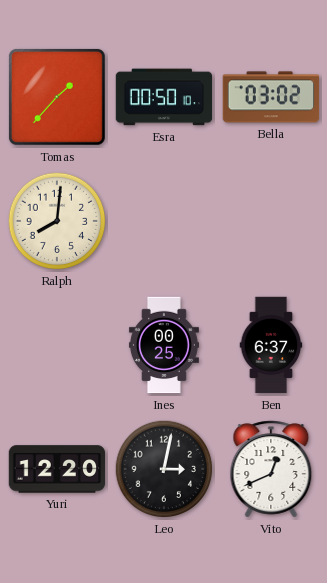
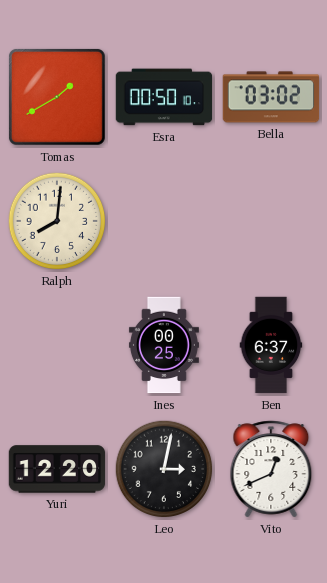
Tomas: 1:37 -> 1:40 (57, 97)
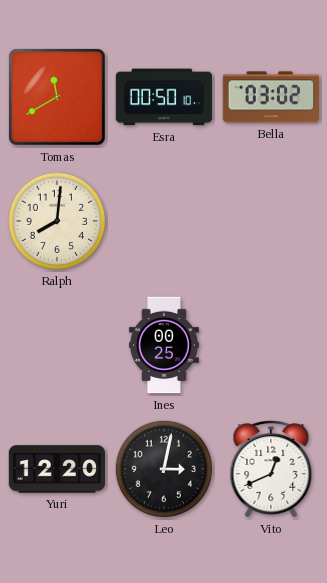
Tomas: 1:40 -> 11:40 (57, 97)
Ben: 6:37 -> none (271, 345)
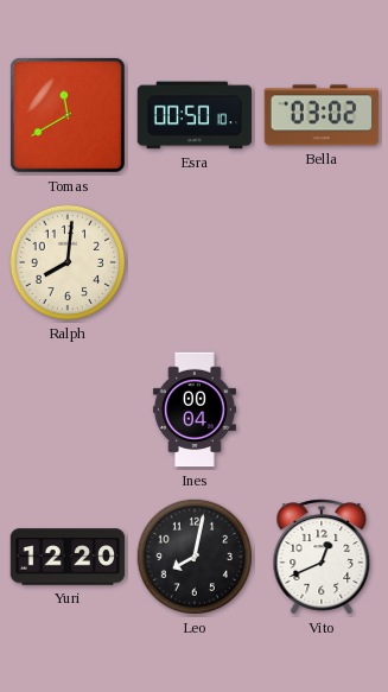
Ines: 00:25 -> 00:04 (195, 410)
Leo: 3:02 -> 8:02 (195, 557)
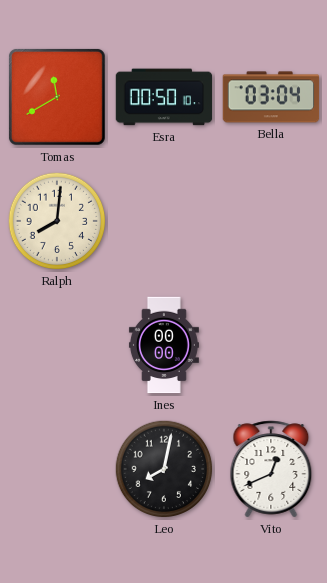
Bella: 03:02 -> 03:04 (271, 97)
Ines: 00:04 -> 00:00 (164, 345)
Yuri: 12:20 -> none (68, 557)
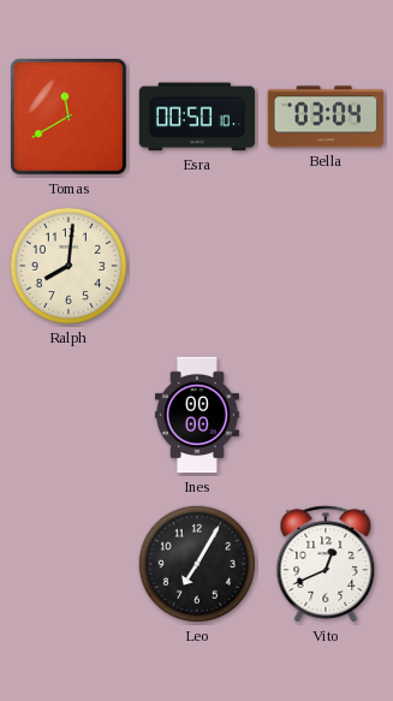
Leo: 8:02 -> 7:05 (197, 564)
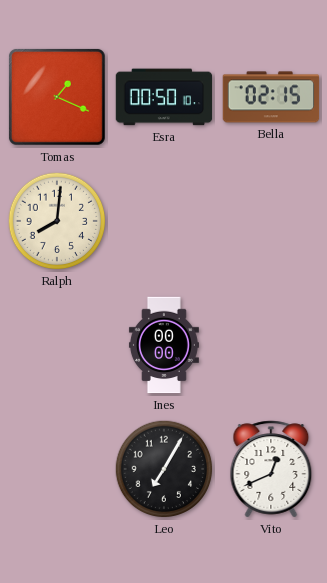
Tomas: 11:40 -> 1:19 (57, 97)
Bella: 03:04 -> 02:15 (271, 97)
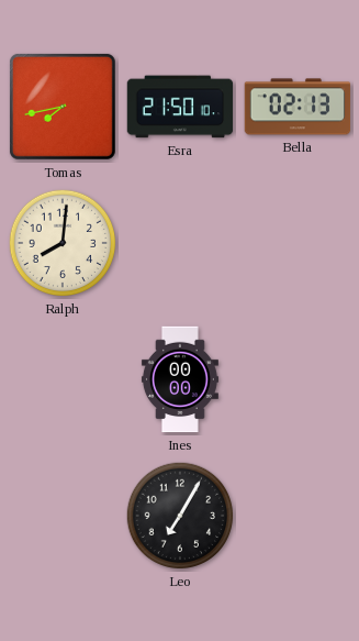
Tomas: 1:19 -> 7:43 (63, 107)
Esra: 00:50 -> 21:50 (180, 107)
Bella: 02:15 -> 02:13 (298, 107)
Vito: 12:41 -> none (271, 469)
